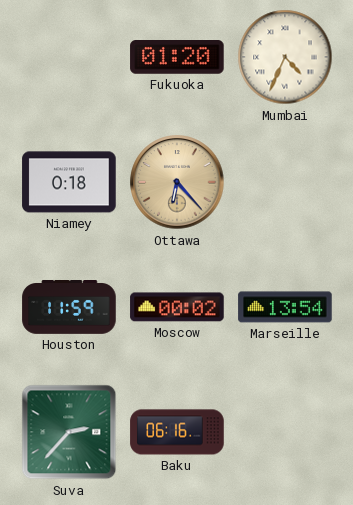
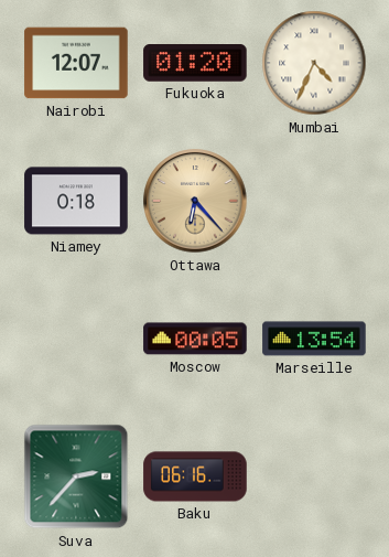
Nairobi: none -> 12:07 (76, 63)
Houston: 11:59 -> none (69, 308)
Moscow: 00:02 -> 00:05 (195, 339)
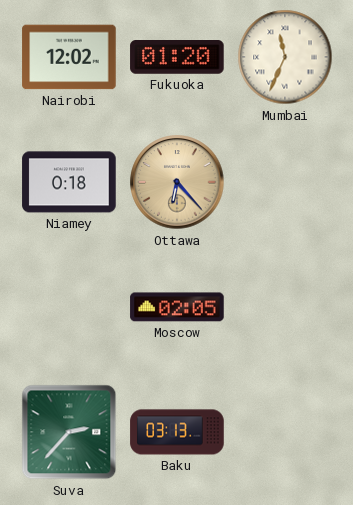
Nairobi: 12:07 -> 12:02 (69, 57)
Mumbai: 4:34 -> 11:34 (285, 57)
Moscow: 00:05 -> 02:05 (177, 307)
Marseille: 13:54 -> none (314, 339)
Baku: 06:16 -> 03:13 (177, 432)
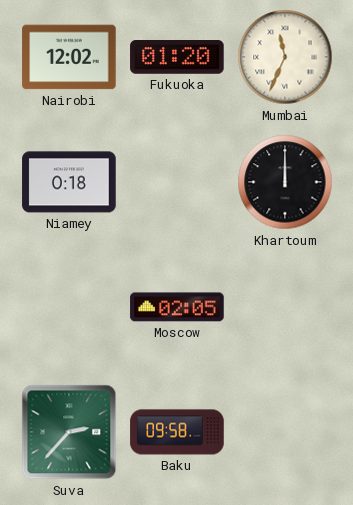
Ottawa: 6:23 -> none (177, 182)
Khartoum: none -> 12:00 (285, 182)
Baku: 03:13 -> 09:58 (177, 432)
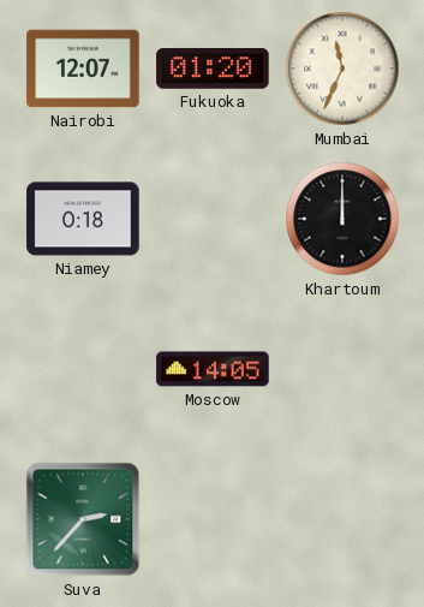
Nairobi: 12:02 -> 12:07 (83, 69)
Moscow: 02:05 -> 14:05 (213, 369)
Baku: 09:58 -> none (177, 432)
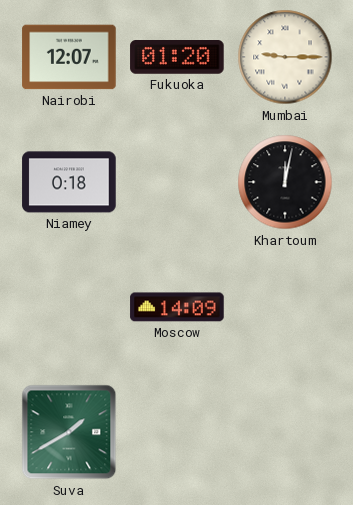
Mumbai: 11:34 -> 9:15 (285, 57)
Khartoum: 12:00 -> 12:02 (285, 182)
Moscow: 14:05 -> 14:09 (177, 307)
Suva: 2:37 -> 1:40 (69, 432)
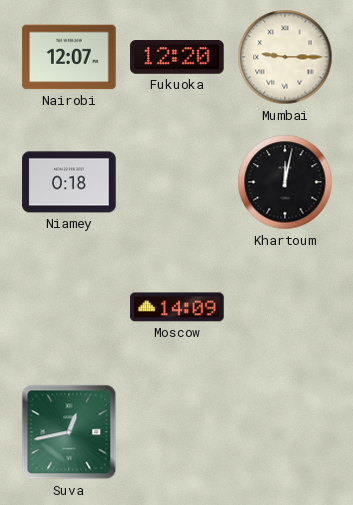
Fukuoka: 01:20 -> 12:20 (177, 58)
Suva: 1:40 -> 12:43 (69, 432)
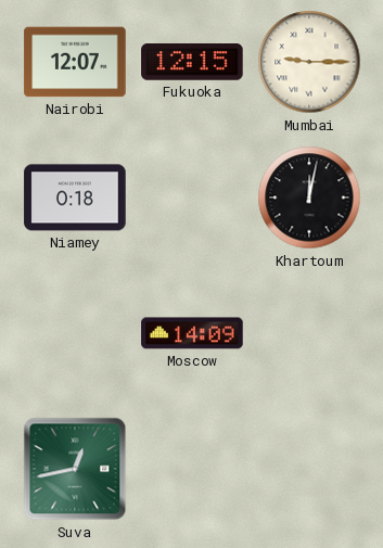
Fukuoka: 12:20 -> 12:15 (192, 63)
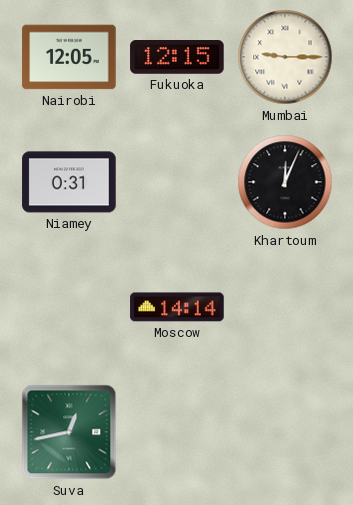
Nairobi: 12:07 -> 12:05 (69, 57)
Niamey: 0:18 -> 0:31 (69, 182)
Khartoum: 12:02 -> 12:04 (285, 182)
Moscow: 14:09 -> 14:14 (177, 307)
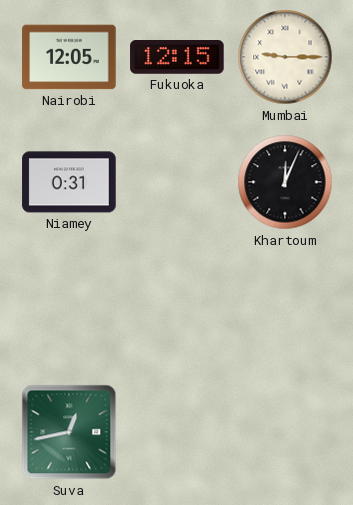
Moscow: 14:14 -> none (177, 307)
